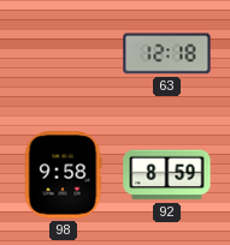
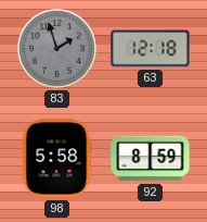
83: none -> 1:57 (56, 48)
98: 9:58 -> 5:58 (56, 159)
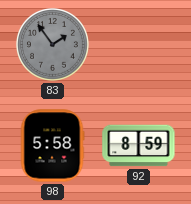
83: 1:57 -> 1:54 (52, 44)
63: 12:18 -> none (151, 49)
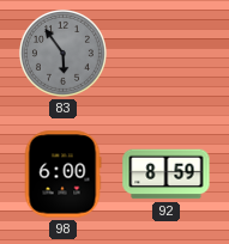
83: 1:54 -> 5:54 (62, 53)
98: 5:58 -> 6:00 (62, 175)
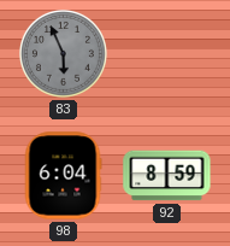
83: 5:54 -> 5:56 (63, 53)
98: 6:00 -> 6:04 (63, 176)
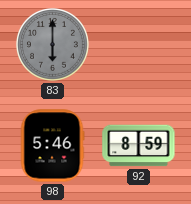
83: 5:56 -> 6:00 (52, 44)
98: 6:04 -> 5:46 (52, 146)
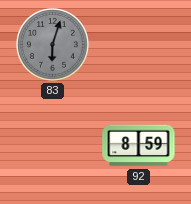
83: 6:00 -> 6:03 (52, 44)
98: 5:46 -> none (52, 146)
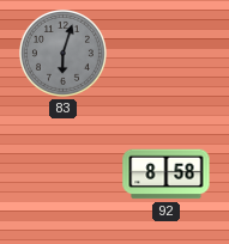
92: 8:59 -> 8:58 (167, 175)
